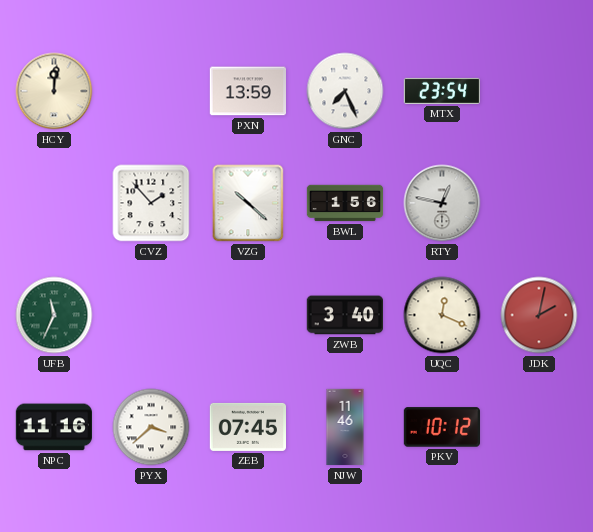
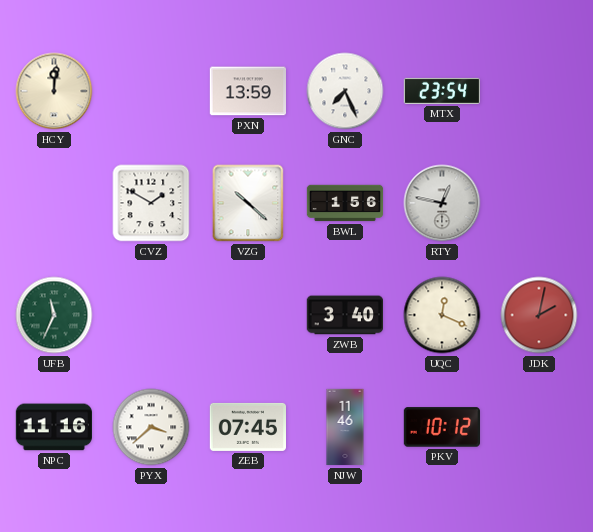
CVZ: 1:53 -> 1:50 (151, 203)
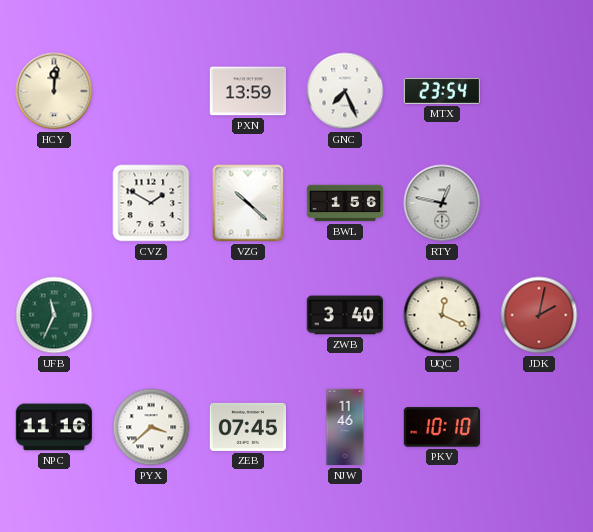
PKV: 10:12 -> 10:10 (441, 427)
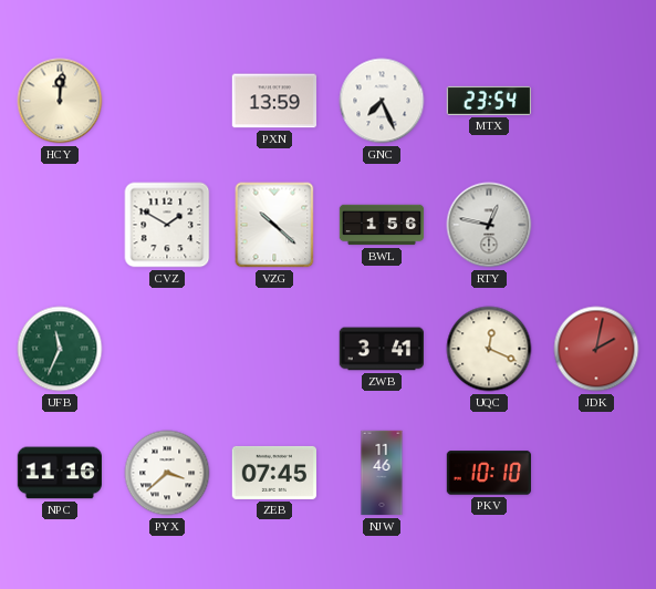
ZWB: 3:40 -> 3:41 (381, 349)
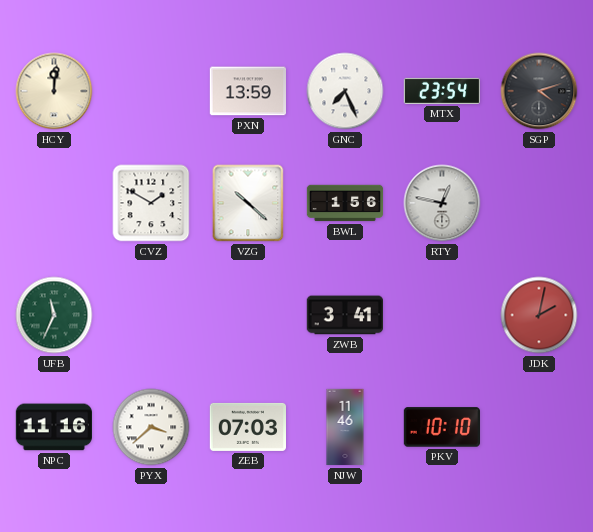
SGP: none -> 4:12 (539, 91)
UQC: 12:19 -> none (489, 349)
ZEB: 07:45 -> 07:03 (247, 427)
